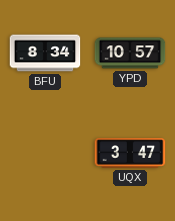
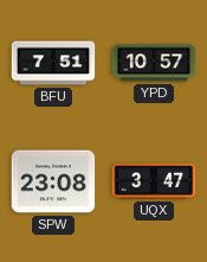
BFU: 8:34 -> 7:51 (53, 63)
SPW: none -> 23:08 (53, 181)
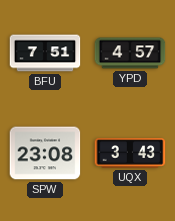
YPD: 10:57 -> 4:57 (130, 53)
UQX: 3:47 -> 3:43 (130, 153)
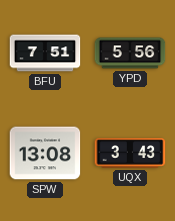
YPD: 4:57 -> 5:56 (130, 53)
SPW: 23:08 -> 13:08 (45, 153)
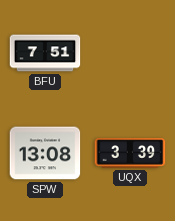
YPD: 5:56 -> none (130, 53)
UQX: 3:43 -> 3:39 (130, 153)
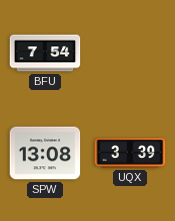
BFU: 7:51 -> 7:54 (45, 53)
